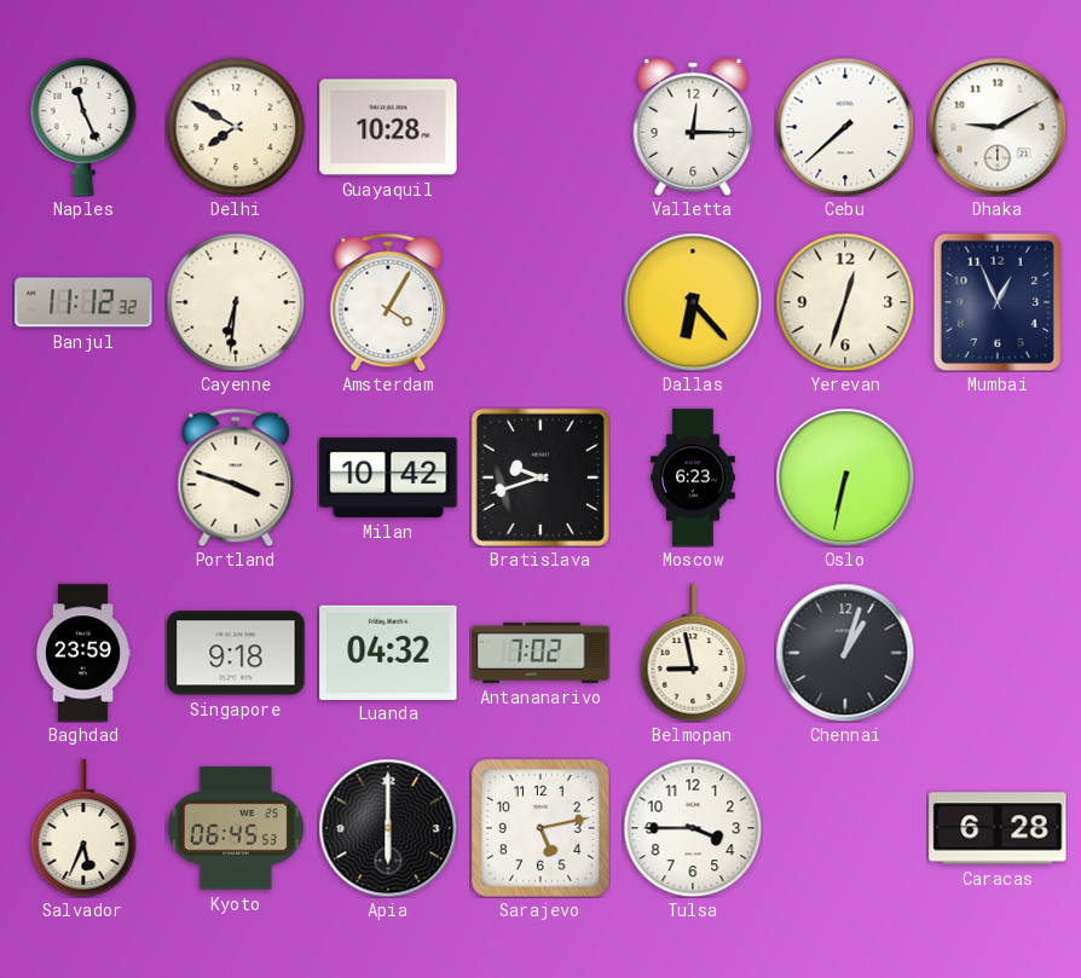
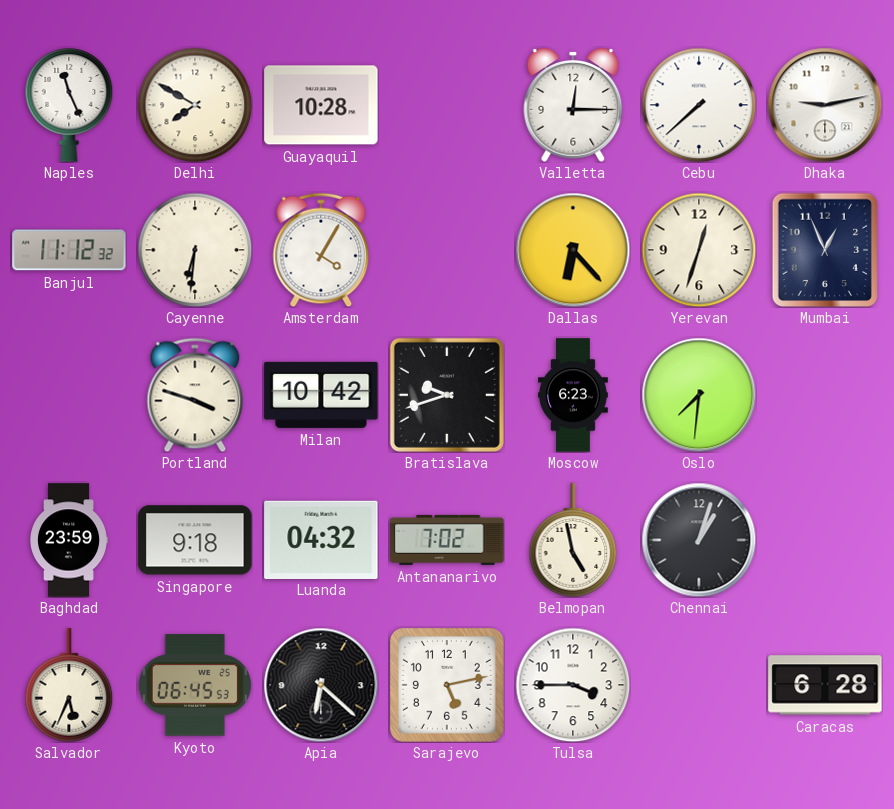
Dhaka: 9:10 -> 9:13 (825, 105)
Oslo: 6:32 -> 7:31 (699, 395)
Belmopan: 8:58 -> 4:58 (573, 540)
Apia: 6:00 -> 6:22 (321, 685)
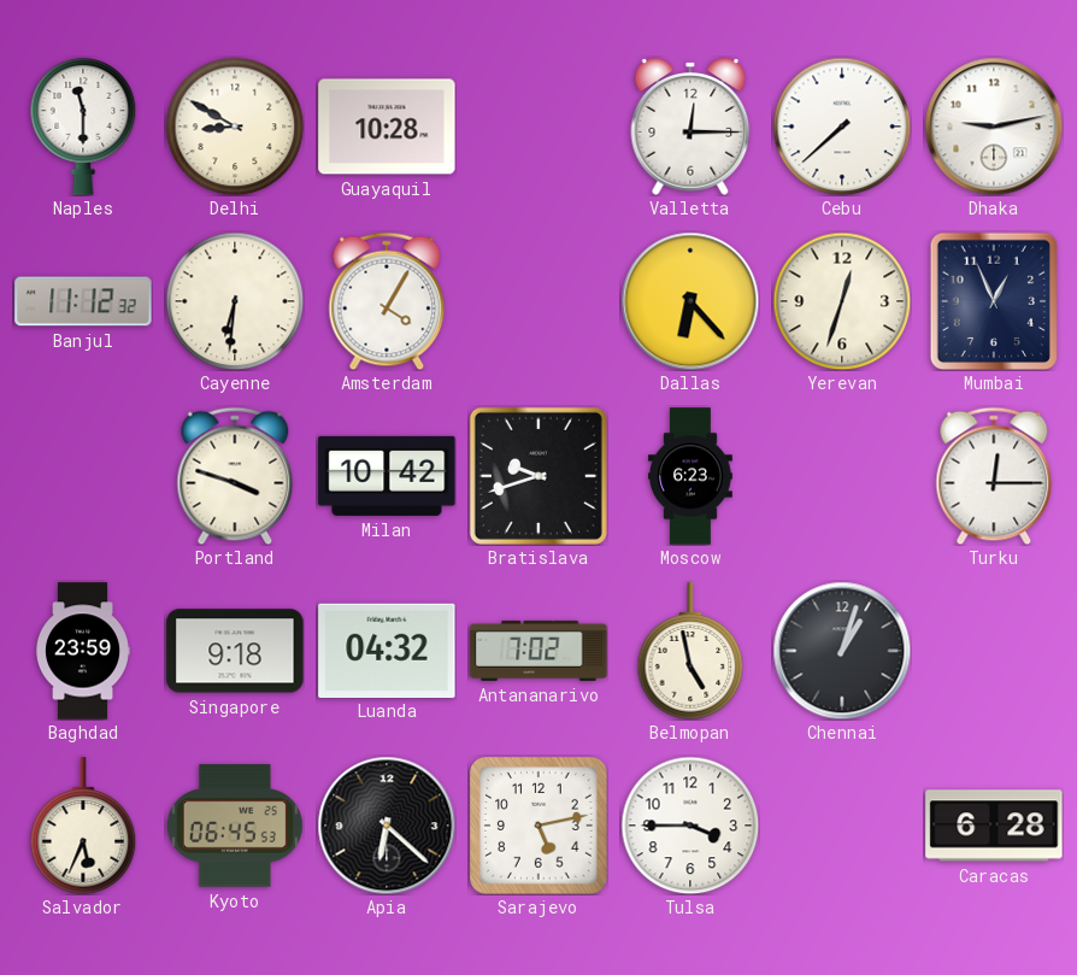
Naples: 11:26 -> 11:30 (83, 127)
Delhi: 7:50 -> 8:50 (235, 127)
Oslo: 7:31 -> none (699, 395)
Turku: none -> 12:15 (994, 476)
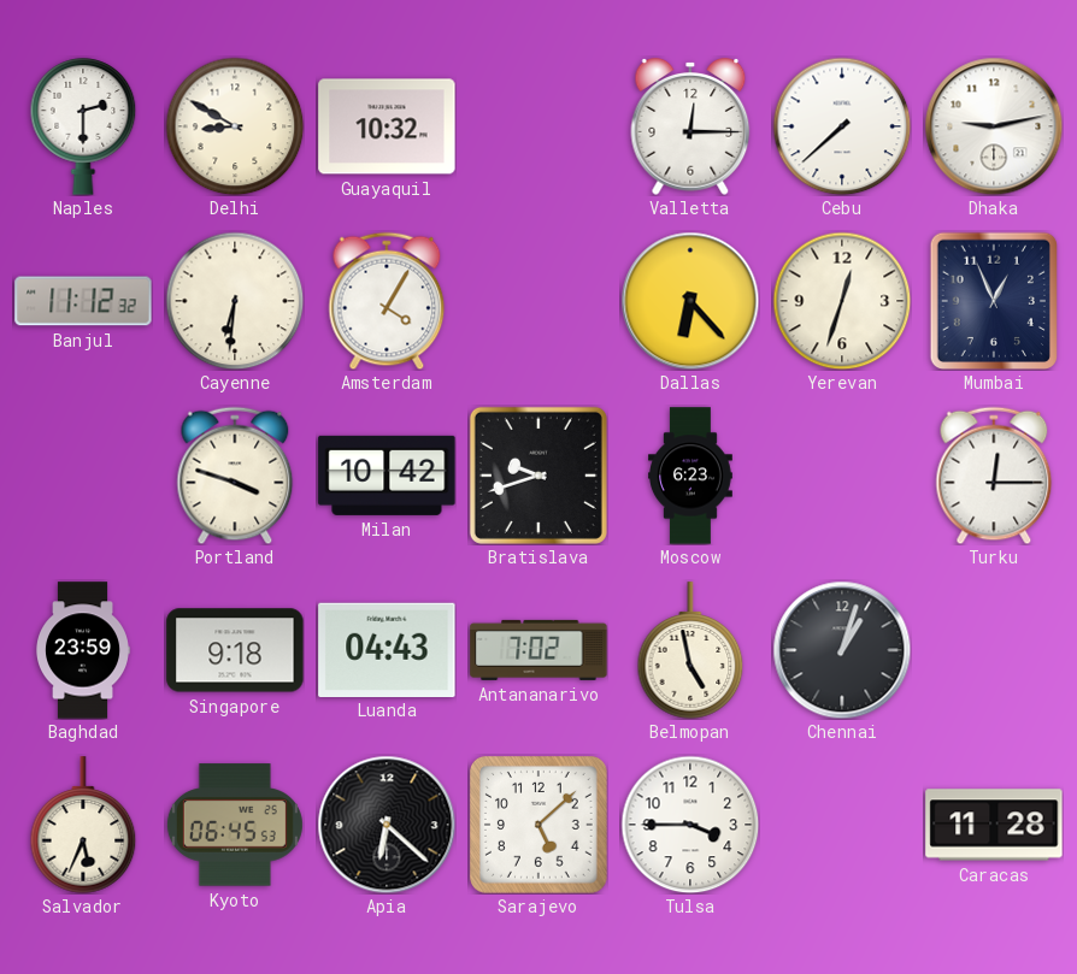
Naples: 11:30 -> 2:30 (83, 126)
Guayaquil: 10:28 -> 10:32 (387, 126)
Luanda: 04:32 -> 04:43 (387, 649)
Sarajevo: 5:13 -> 5:08 (538, 825)
Caracas: 6:28 -> 11:28 (994, 825)
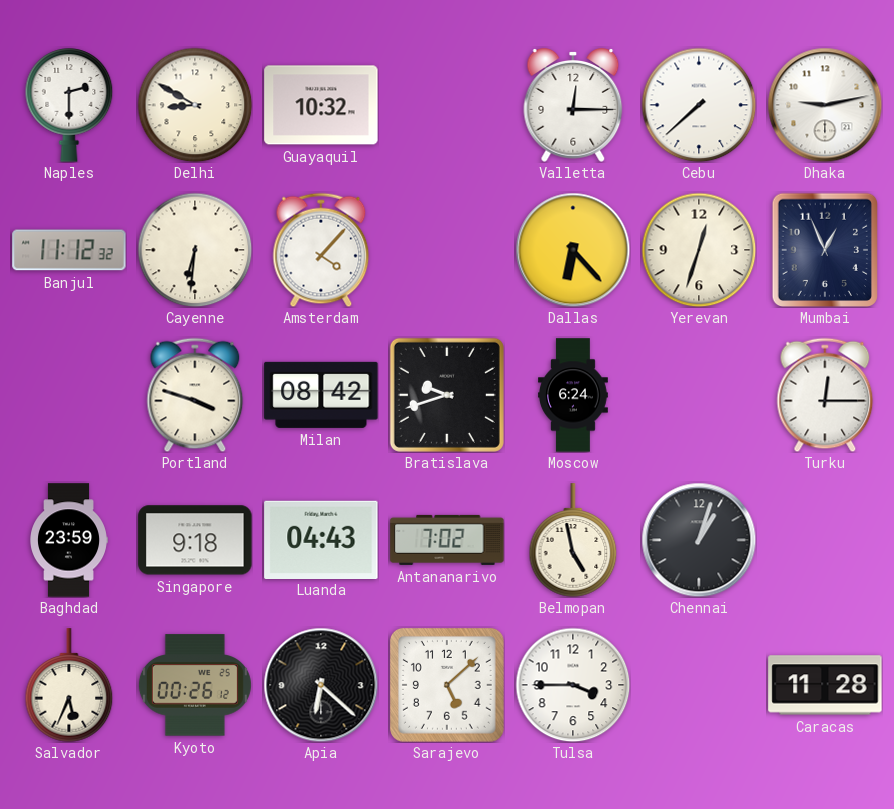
Amsterdam: 4:05 -> 4:07 (321, 250)
Milan: 10:42 -> 08:42 (321, 395)
Moscow: 6:23 -> 6:24 (573, 395)
Kyoto: 06:45 -> 00:26 (195, 685)
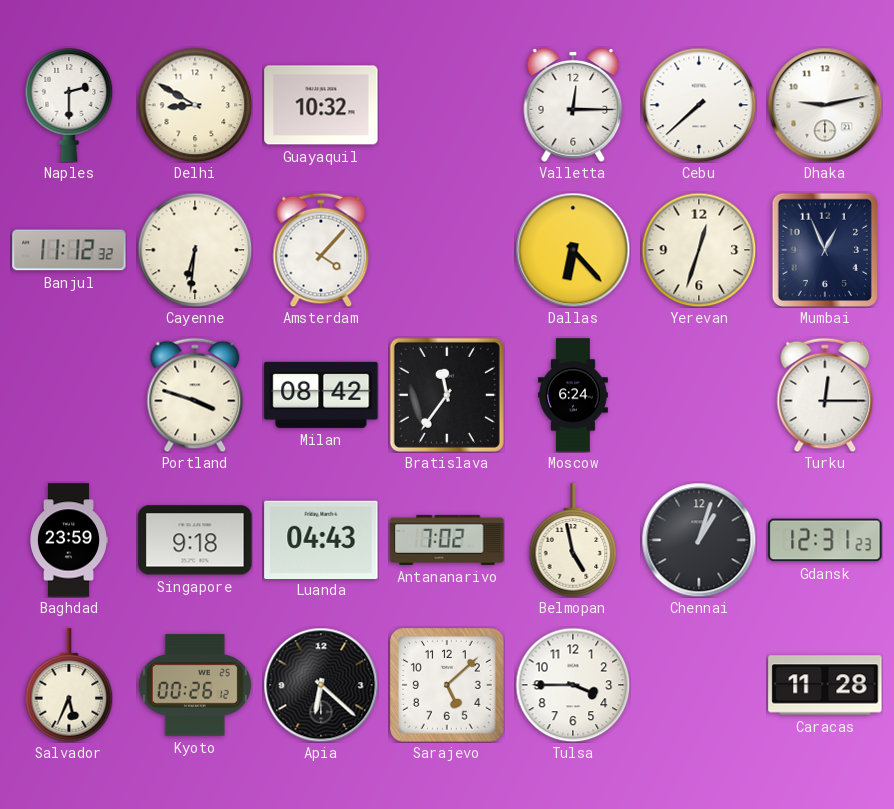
Bratislava: 9:42 -> 11:36 (447, 395)
Gdansk: none -> 12:31 (825, 540)
